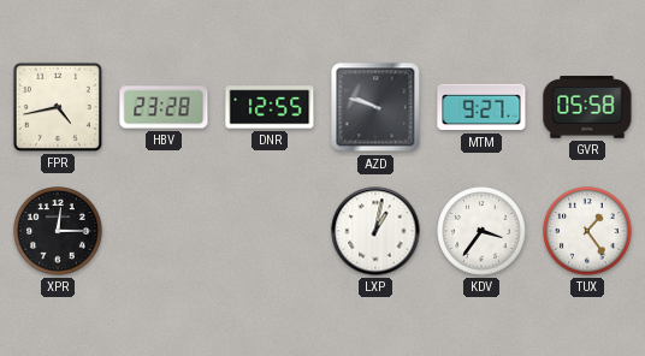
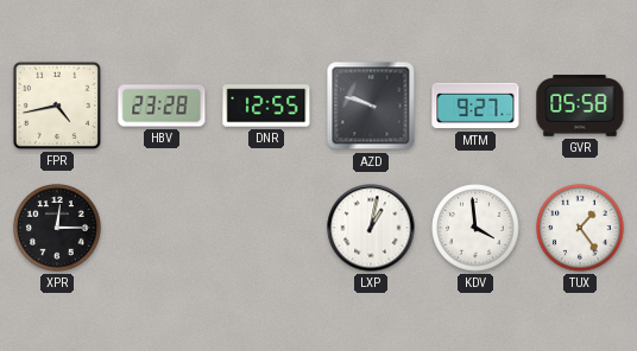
KDV: 3:36 -> 3:59 (475, 228)
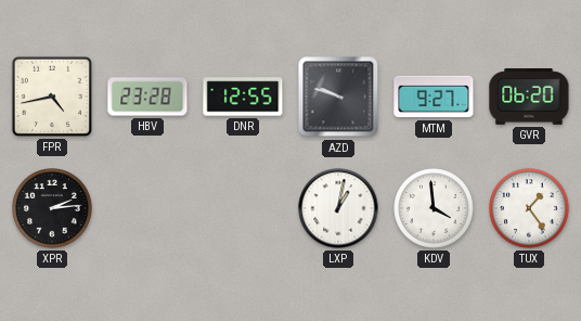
GVR: 05:58 -> 06:20 (529, 97)
XPR: 12:15 -> 2:14 (52, 208)
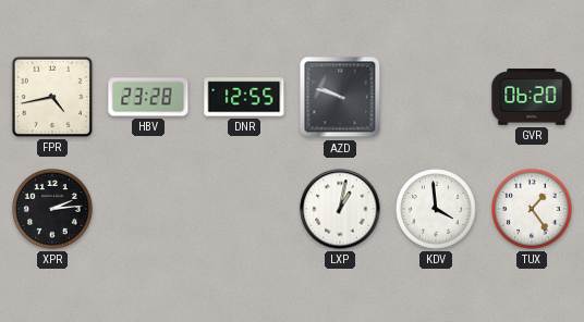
MTM: 9:27 -> none (434, 97)
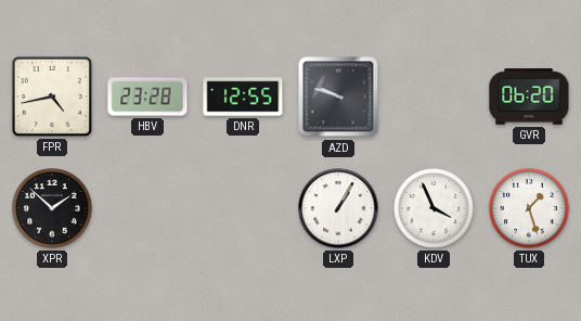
XPR: 2:14 -> 1:52 (52, 208)
LXP: 1:02 -> 1:05 (338, 208)
KDV: 3:59 -> 3:56 (434, 208)
TUX: 1:24 -> 1:27 (529, 208)
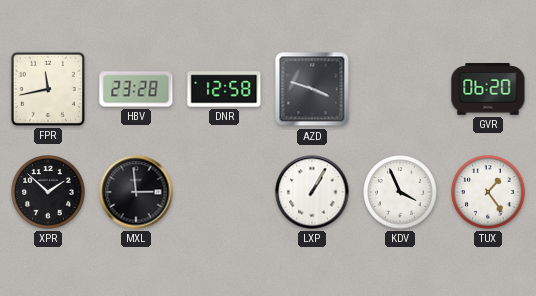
FPR: 4:43 -> 11:43 (48, 89)
DNR: 12:55 -> 12:58 (224, 89)
AZD: 9:48 -> 3:48 (312, 89)
MXL: none -> 2:59 (136, 192)
TUX: 1:27 -> 1:24 (488, 192)
